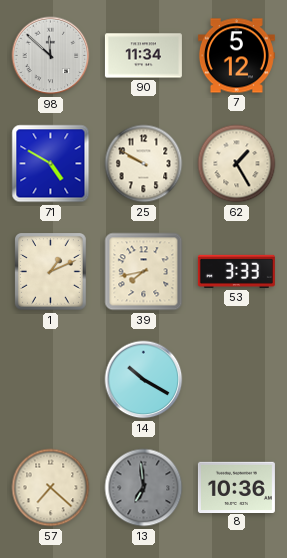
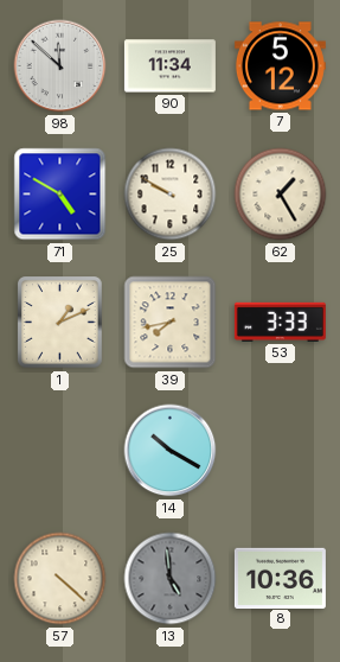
57: 7:22 -> 4:22 (60, 579)
13: 6:59 -> 4:59 (171, 579)
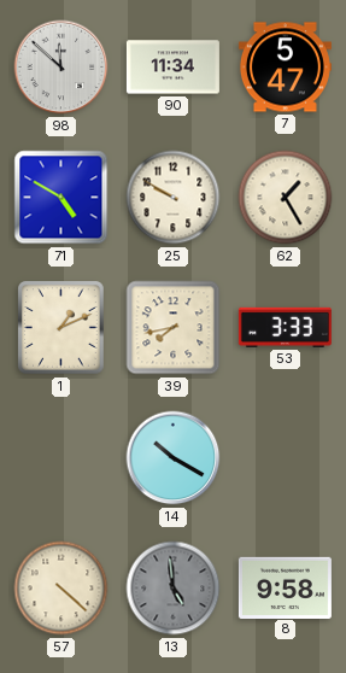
7: 5:12 -> 5:47 (285, 68)
8: 10:36 -> 9:58 (285, 587)
